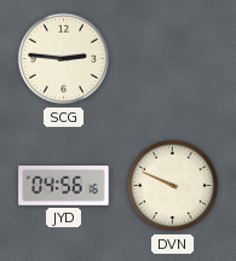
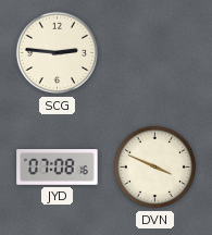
JYD: 04:56 -> 07:08 (58, 168)
DVN: 9:49 -> 3:49 (155, 168)
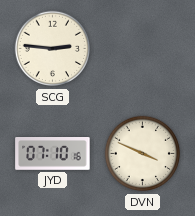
JYD: 07:08 -> 07:10 (53, 154)
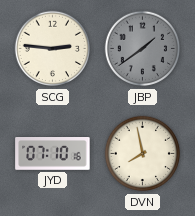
JBP: none -> 1:39 (143, 49)
DVN: 3:49 -> 7:58 (143, 154)
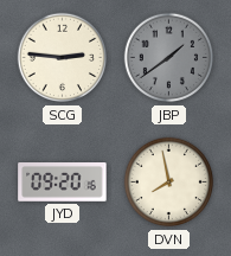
JYD: 07:10 -> 09:20 (63, 183)
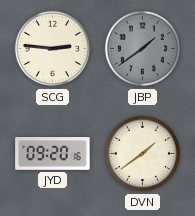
DVN: 7:58 -> 1:39 (143, 154)
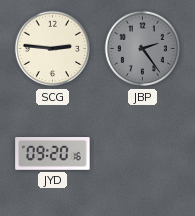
JBP: 1:39 -> 2:24 (143, 49)
DVN: 1:39 -> none (143, 154)
